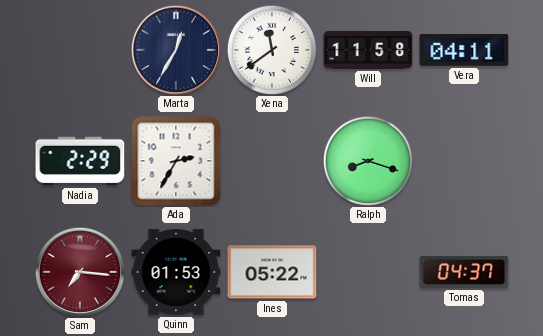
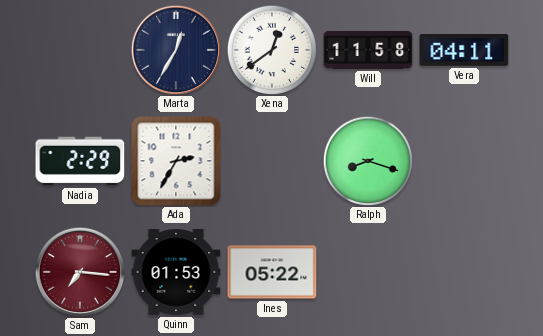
Xena: 11:39 -> 12:39 (271, 49)
Tomas: 04:37 -> none (464, 272)
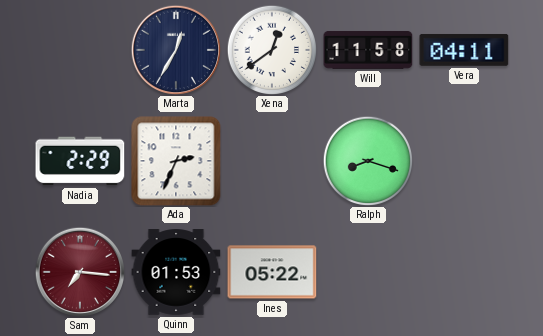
Ada: 2:35 -> 2:34 (176, 161)
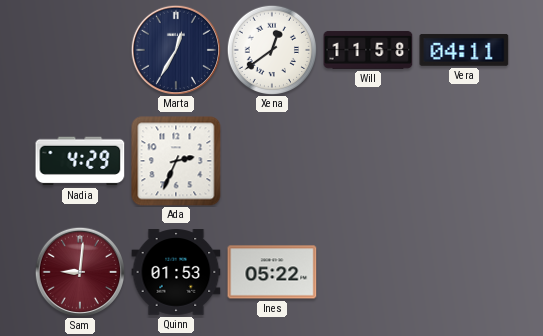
Nadia: 2:29 -> 4:29 (80, 161)
Ralph: 8:18 -> none (367, 160)
Sam: 7:16 -> 9:01 (79, 271)
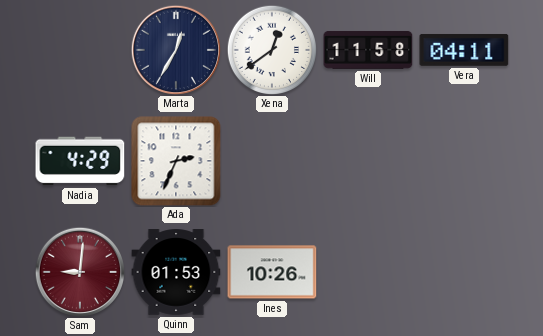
Ines: 05:22 -> 10:26 (272, 272)
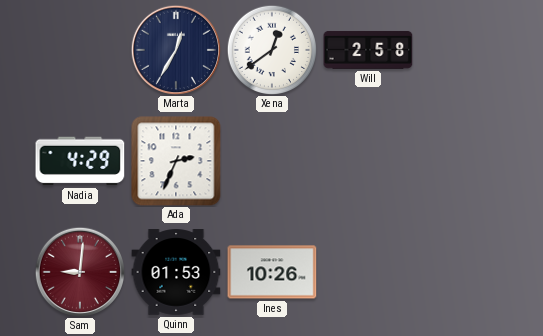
Will: 11:58 -> 2:58 (368, 50)
Vera: 04:11 -> none (464, 50)
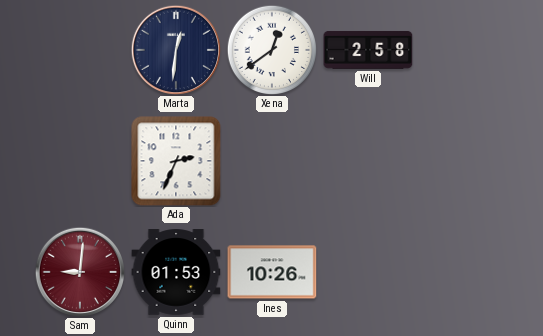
Marta: 12:35 -> 12:31 (175, 49)
Nadia: 4:29 -> none (80, 161)
